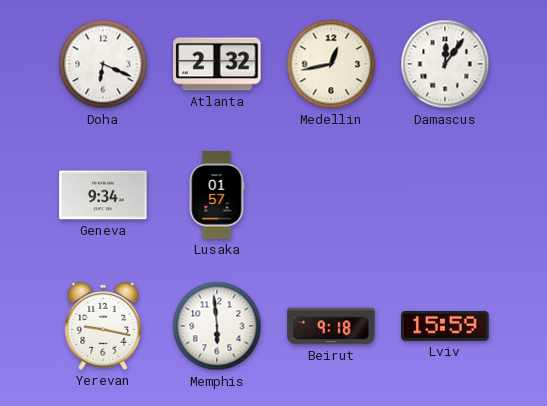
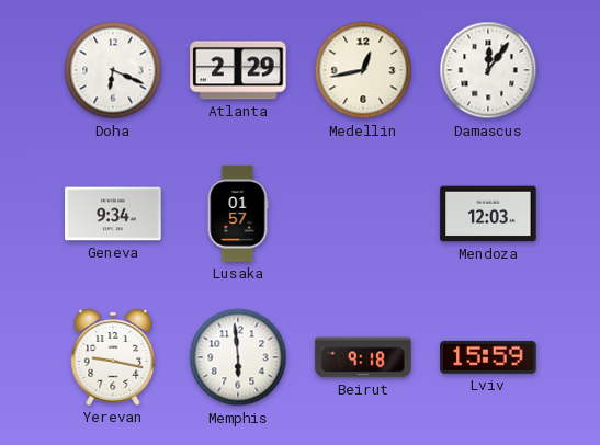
Atlanta: 2:32 -> 2:29 (238, 70)
Mendoza: none -> 12:03 (488, 214)
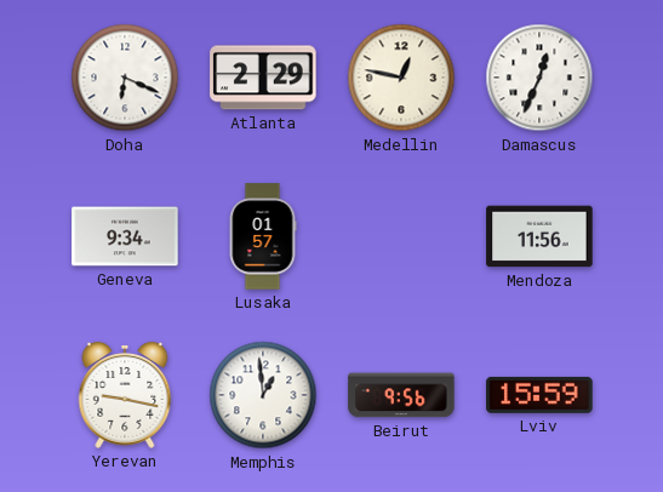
Medellin: 12:43 -> 12:47 (401, 78)
Damascus: 12:06 -> 12:34 (539, 78)
Mendoza: 12:03 -> 11:56 (539, 236)
Memphis: 5:59 -> 12:59 (263, 395)
Beirut: 9:18 -> 9:56 (401, 395)
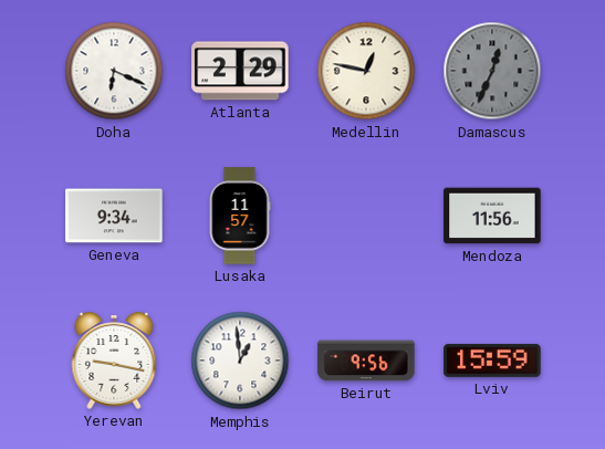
Damascus dial: white -> grey (492, 71)
Lusaka: 01:57 -> 11:57 (240, 216)
